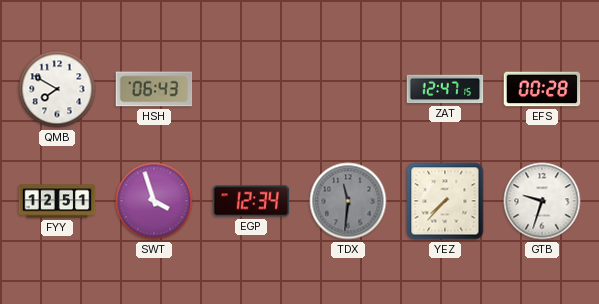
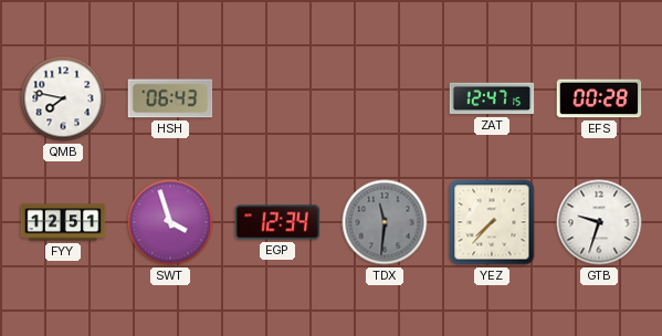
QMB: 7:50 -> 7:47 (63, 98)
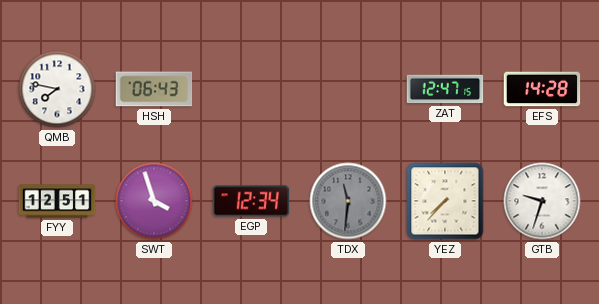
EFS: 00:28 -> 14:28 (542, 89)
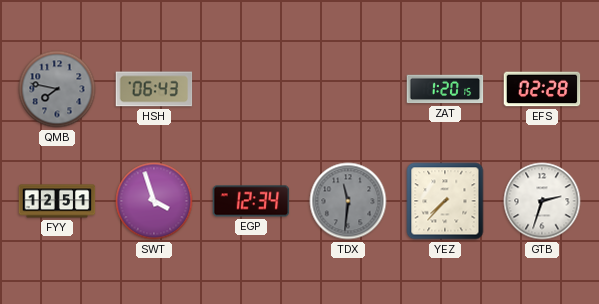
QMB dial: white -> grey (57, 89)
ZAT: 12:47 -> 1:20 (445, 89)
EFS: 14:28 -> 02:28 (542, 89)
GTB: 9:33 -> 2:33 (542, 201)
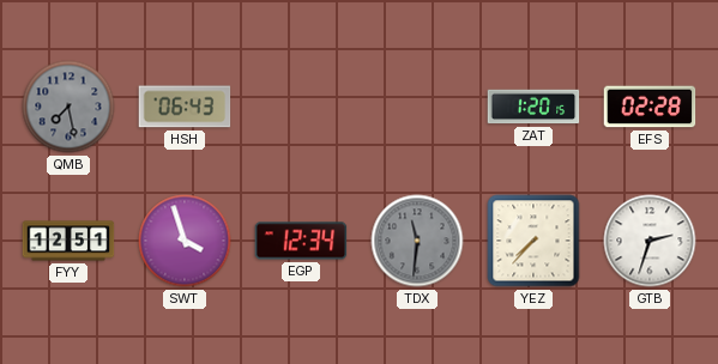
QMB: 7:47 -> 7:28 (68, 107)
